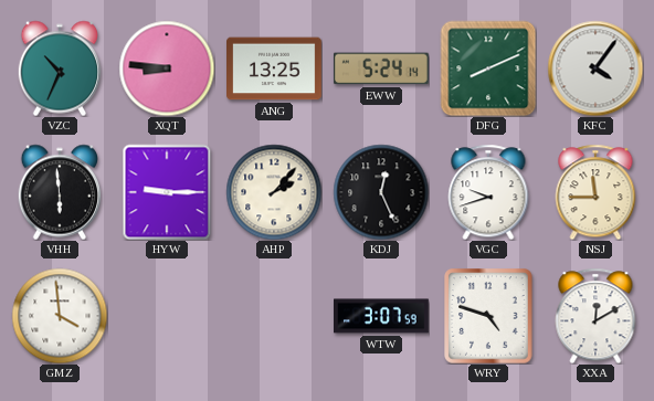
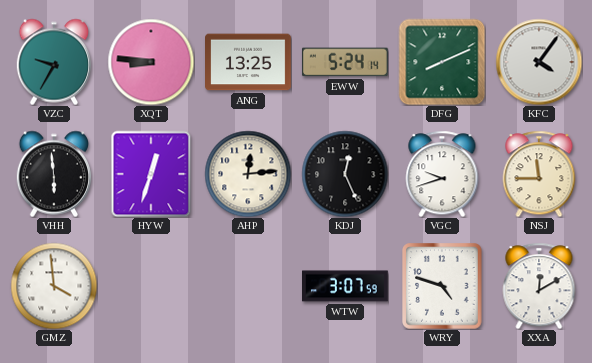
VZC: 10:34 -> 9:35 (53, 62)
HYW: 9:15 -> 12:33 (151, 174)
AHP: 2:07 -> 12:14 (248, 174)
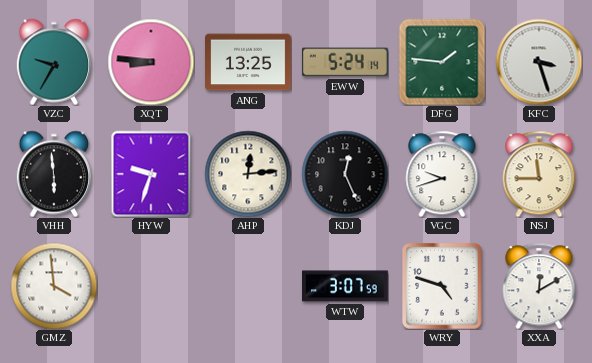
DFG: 8:11 -> 1:46 (442, 62)
KFC: 4:06 -> 3:27 (539, 62)
HYW: 12:33 -> 9:33 (151, 174)
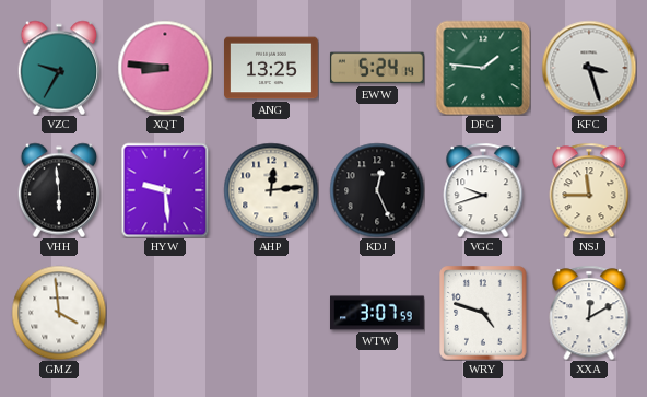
HYW: 9:33 -> 9:29 (165, 190)
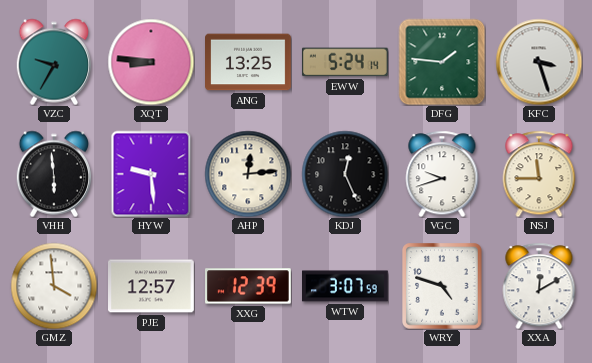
PJE: none -> 12:57 (152, 286)
XXG: none -> 12:39 (249, 286)
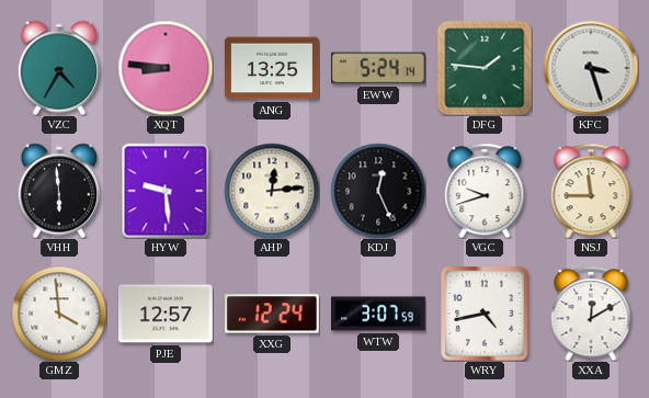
VZC: 9:35 -> 4:35 (58, 68)
XXG: 12:39 -> 12:24 (273, 314)
WRY: 4:48 -> 4:43 (485, 314)
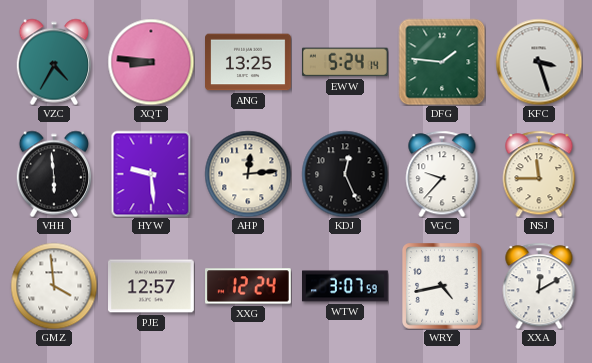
VGC: 9:42 -> 9:37 (442, 174)
